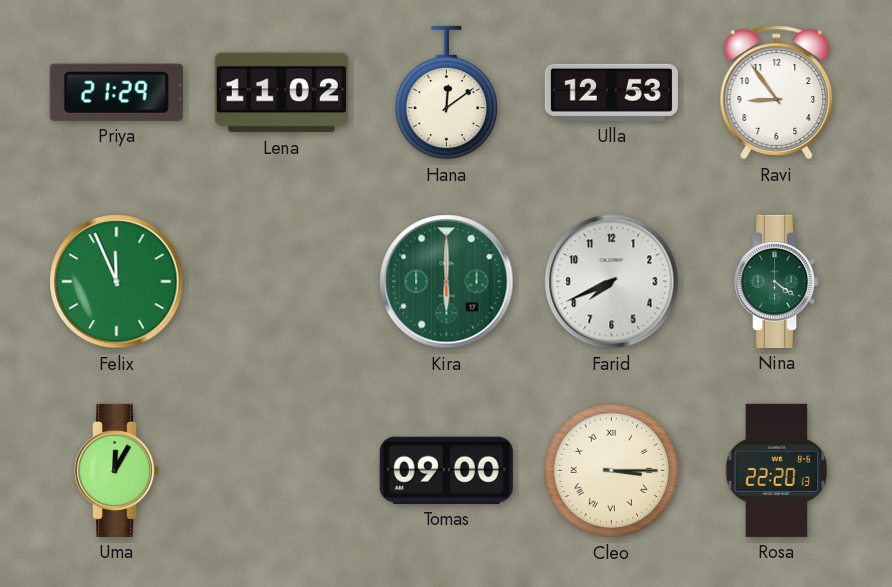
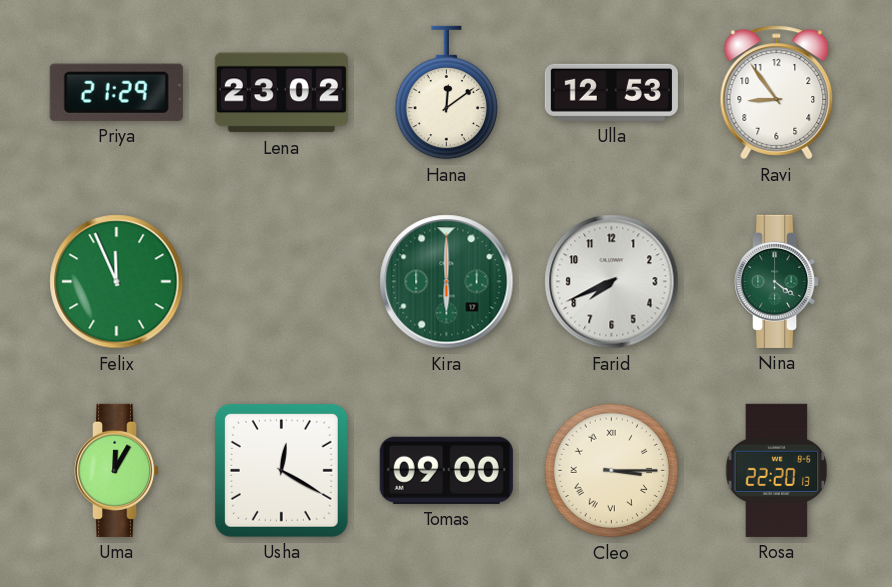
Lena: 11:02 -> 23:02 (281, 93)
Usha: none -> 12:20 (281, 470)
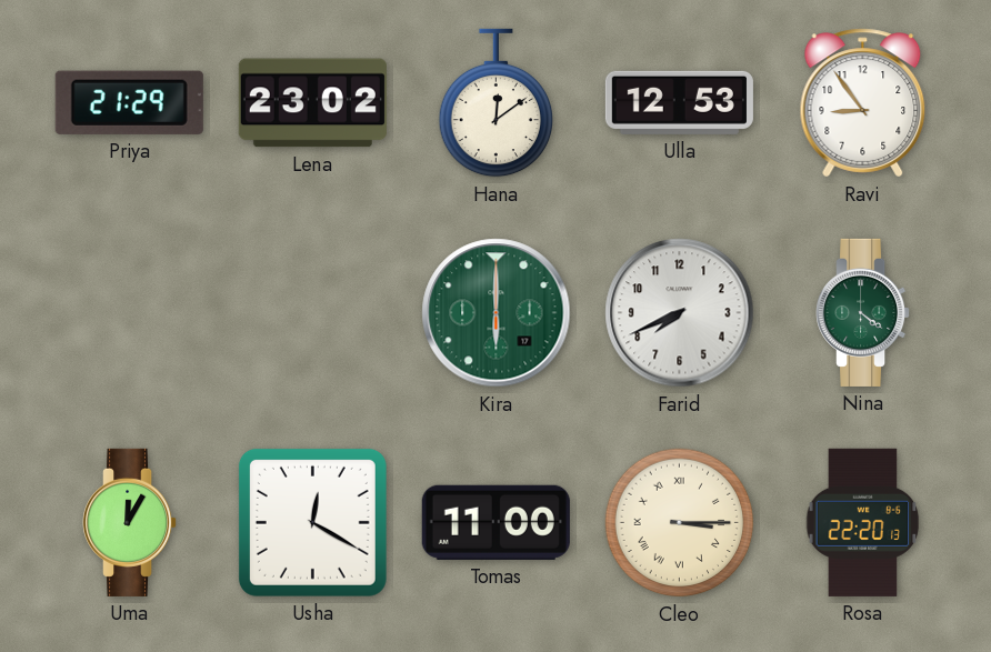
Felix: 11:56 -> none (117, 282)
Tomas: 09:00 -> 11:00 (495, 522)
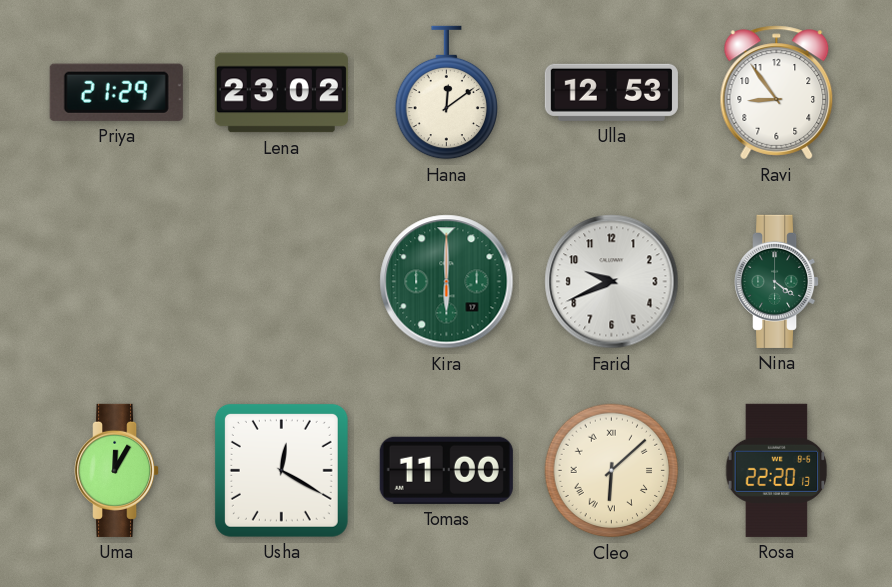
Farid: 7:41 -> 9:41 (612, 282)
Cleo: 3:15 -> 6:08 (612, 471)
